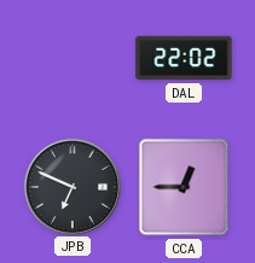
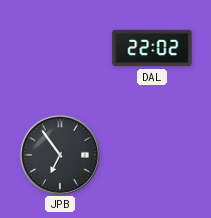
JPB: 6:49 -> 6:54 (59, 154)
CCA: 12:45 -> none (184, 187)
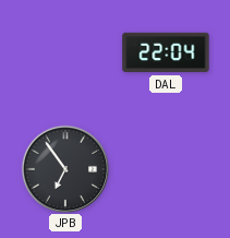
DAL: 22:02 -> 22:04 (166, 52)
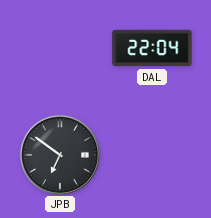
JPB: 6:54 -> 6:51 (59, 154)
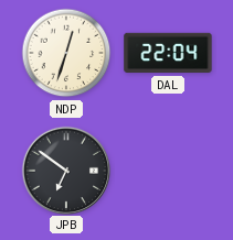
NDP: none -> 12:33 (66, 53)
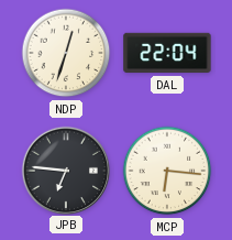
JPB: 6:51 -> 6:46 (65, 170)
MCP: none -> 6:16 (167, 171)
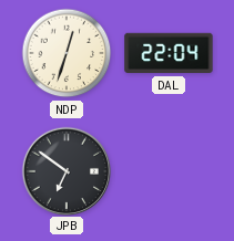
JPB: 6:46 -> 6:51 (65, 170)
MCP: 6:16 -> none (167, 171)
